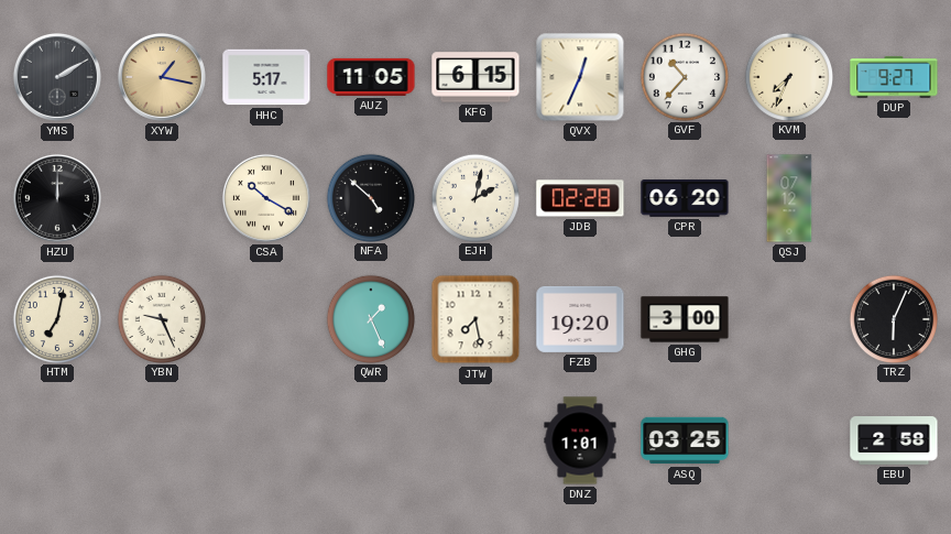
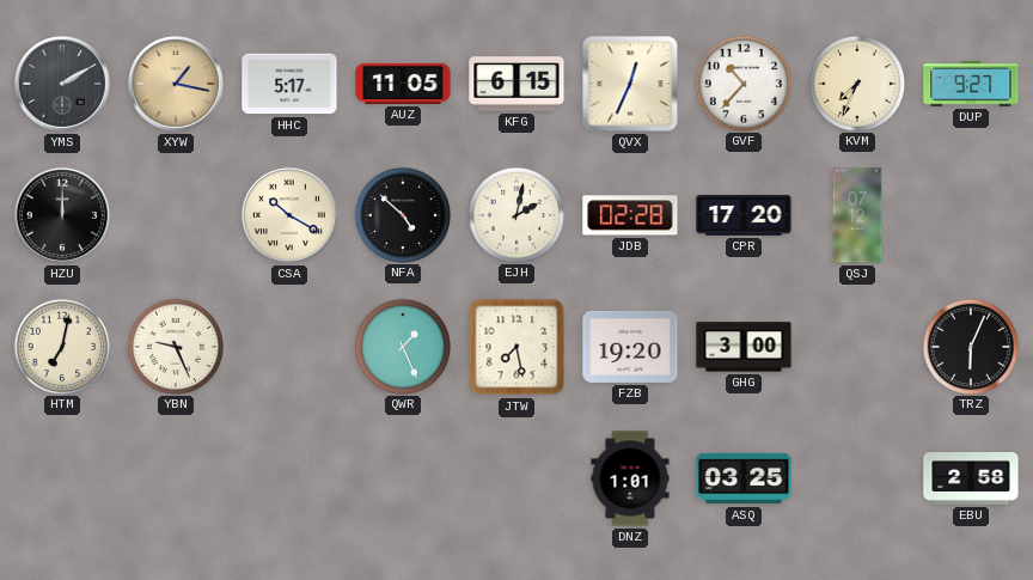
CPR: 06:20 -> 17:20 (744, 215)
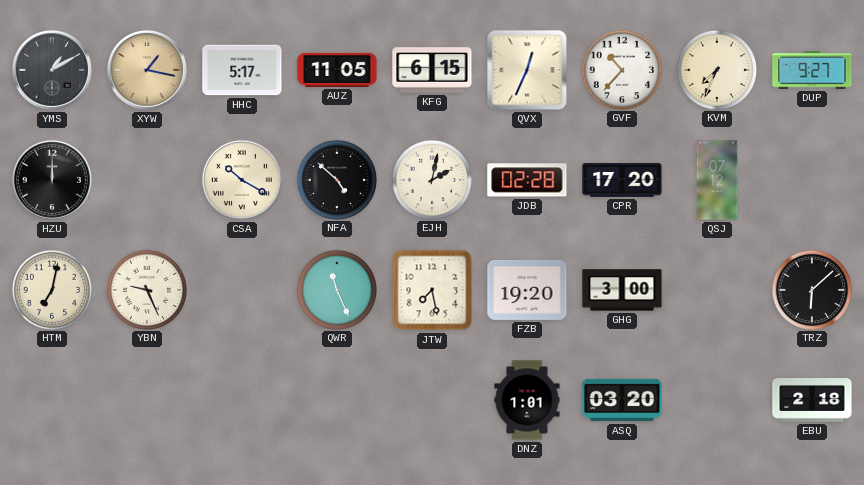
YMS: 2:10 -> 1:10 (52, 70)
QWR: 1:26 -> 11:26 (336, 289)
TRZ: 6:04 -> 6:08 (811, 289)
ASQ: 03:25 -> 03:20 (622, 400)
EBU: 2:58 -> 2:18 (812, 401)
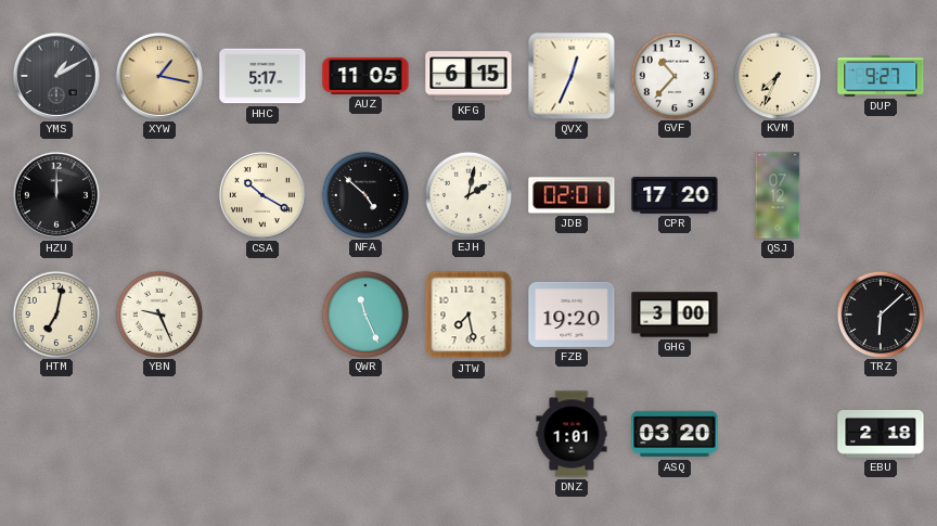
JDB: 02:28 -> 02:01 (572, 195)
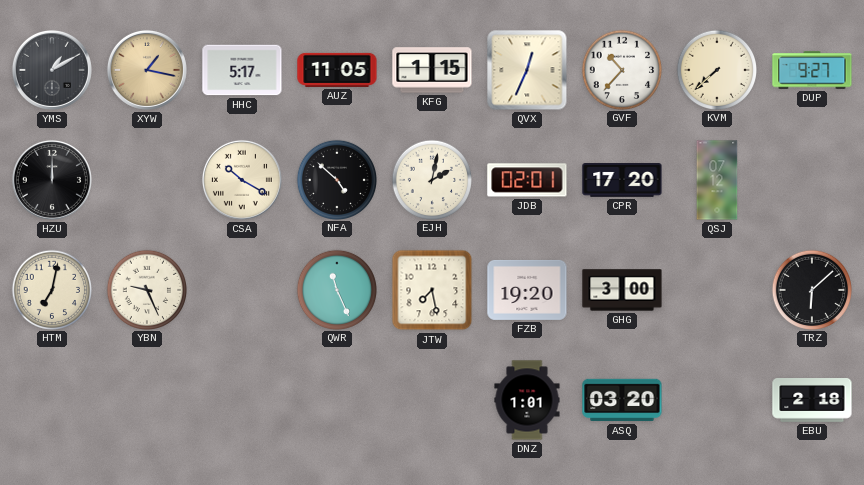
KFG: 6:15 -> 1:15 (432, 70)
KVM: 7:34 -> 7:38 (716, 69)
